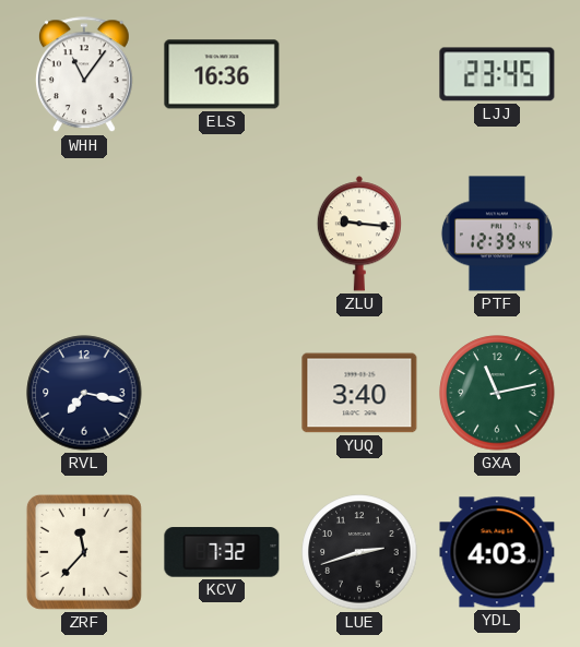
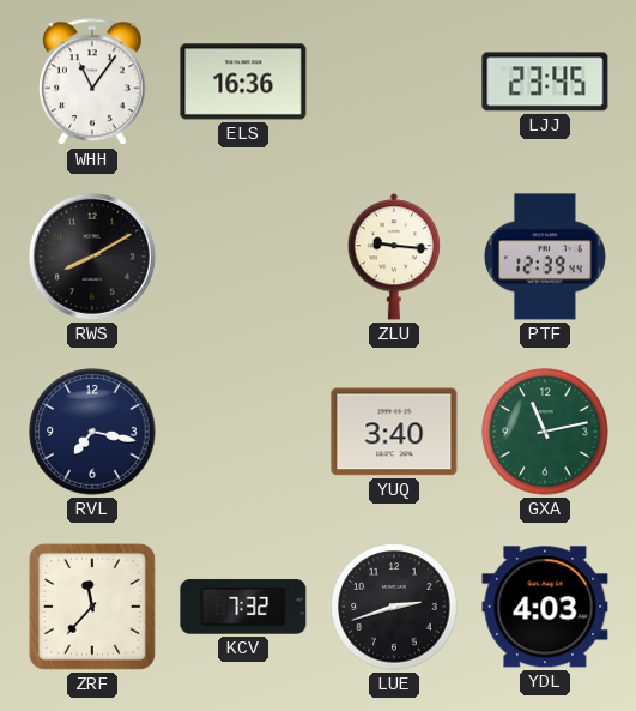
RWS: none -> 8:10 (92, 257)
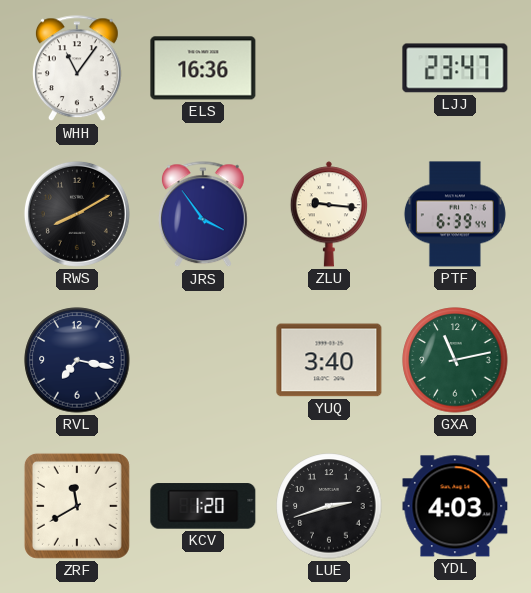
LJJ: 23:45 -> 23:47 (455, 68)
JRS: none -> 3:54 (203, 215)
PTF: 12:39 -> 6:39 (455, 214)
ZRF: 11:37 -> 11:40 (77, 506)
KCV: 7:32 -> 1:20 (203, 506)
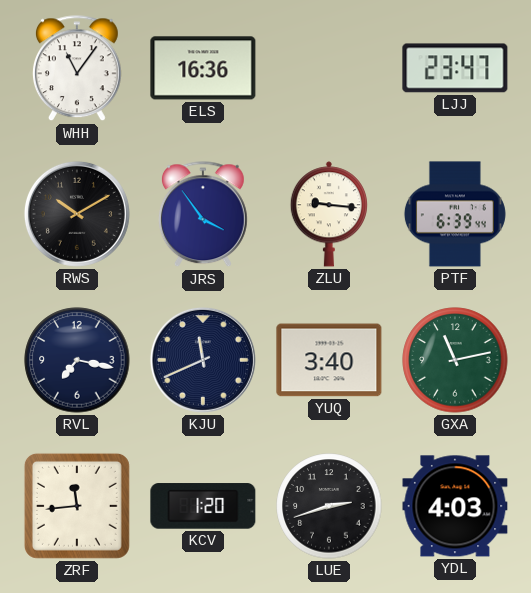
RWS: 8:10 -> 10:10 (77, 214)
KJU: none -> 11:41 (203, 360)
ZRF: 11:40 -> 11:44 (77, 506)
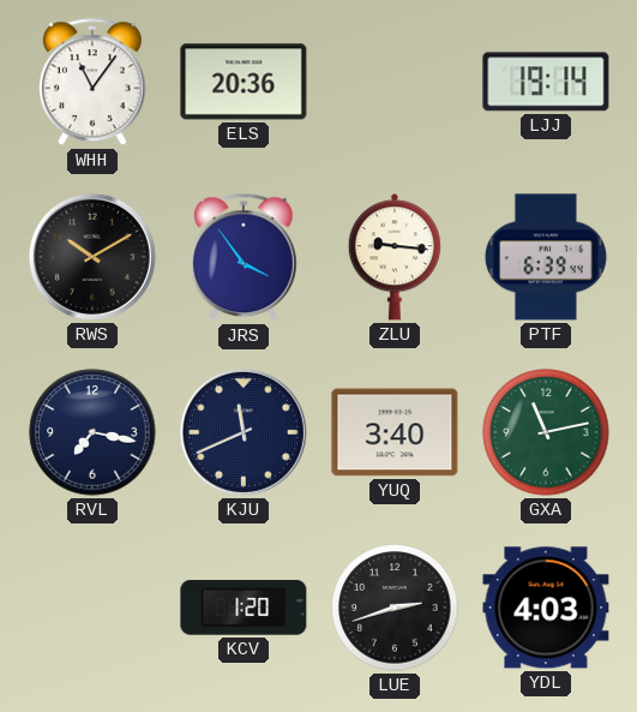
ELS: 16:36 -> 20:36 (244, 82)
LJJ: 23:47 -> 19:14 (546, 82)
ZRF: 11:44 -> none (77, 506)
